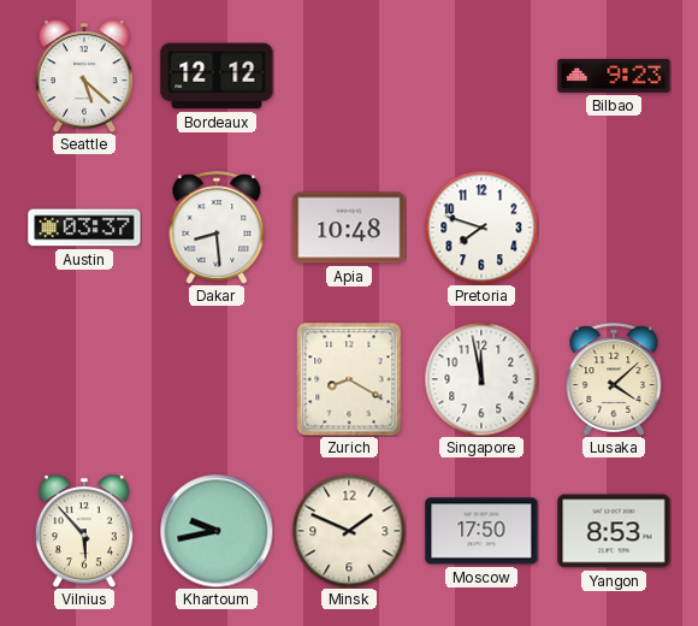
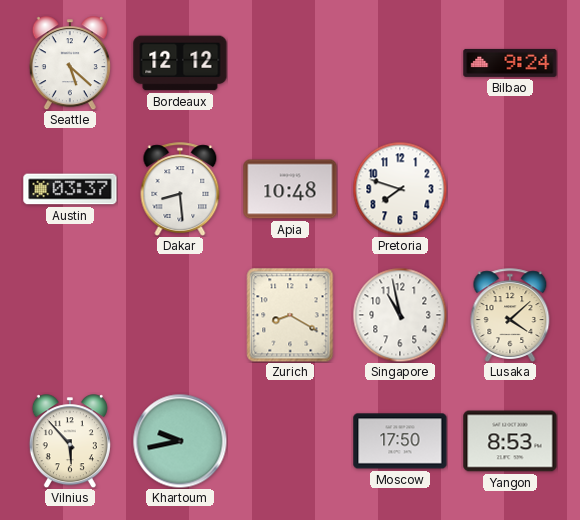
Bilbao: 9:23 -> 9:24 (510, 63)
Singapore: 11:58 -> 10:58 (400, 315)
Minsk: 1:49 -> none (349, 531)
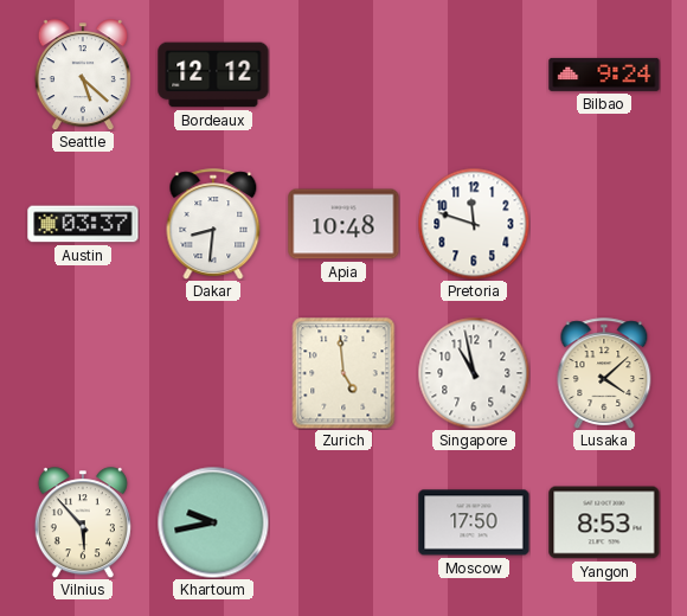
Dakar: 8:29 -> 8:31 (213, 224)
Pretoria: 7:48 -> 11:48 (474, 224)
Zurich: 8:20 -> 4:59 (343, 373)
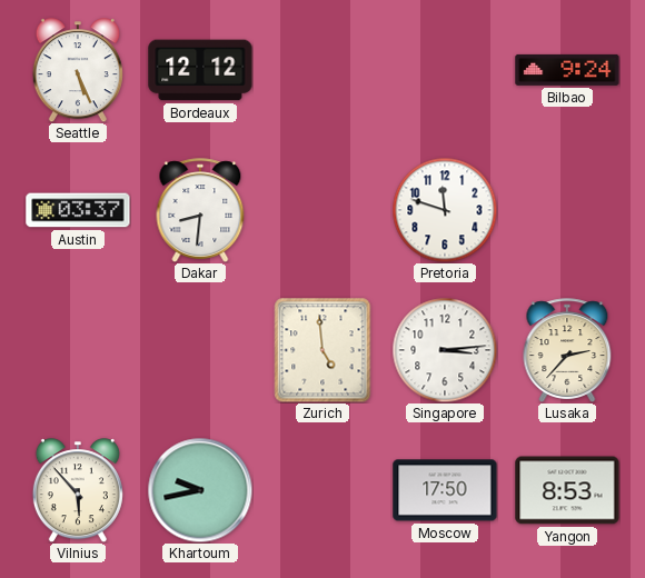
Seattle: 5:22 -> 5:26 (78, 70)
Apia: 10:48 -> none (343, 224)
Singapore: 10:58 -> 3:14 (445, 350)
Lusaka: 4:08 -> 2:37 (567, 350)
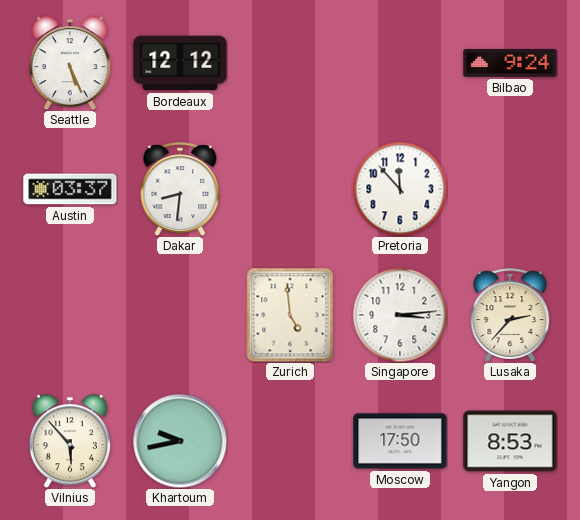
Pretoria: 11:48 -> 11:53 (400, 189)
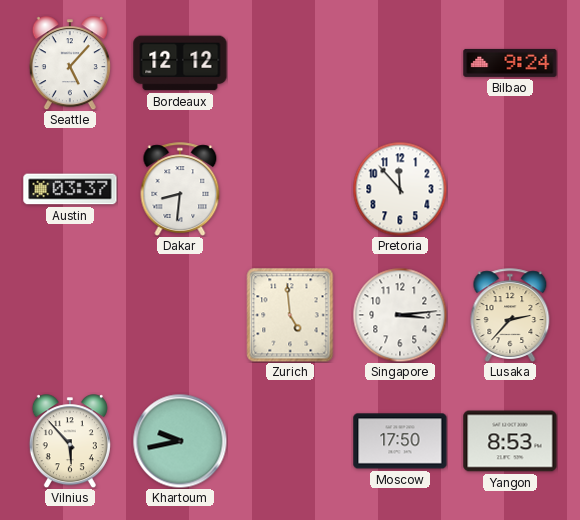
Seattle: 5:26 -> 5:07 (70, 63)
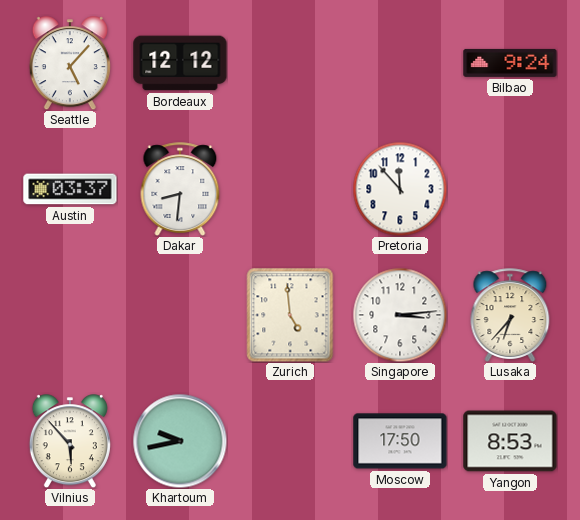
Lusaka: 2:37 -> 6:37 (510, 315)
